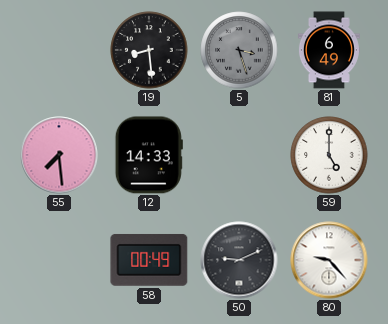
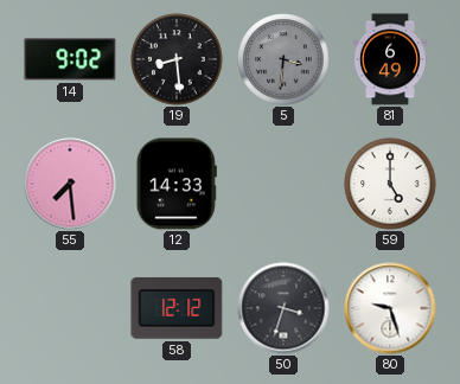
14: none -> 9:02 (70, 59)
5: 3:27 -> 3:31 (283, 59)
58: 00:49 -> 12:12 (177, 308)
50: 9:11 -> 3:33 (283, 308)
80: 9:23 -> 9:27 (390, 308)
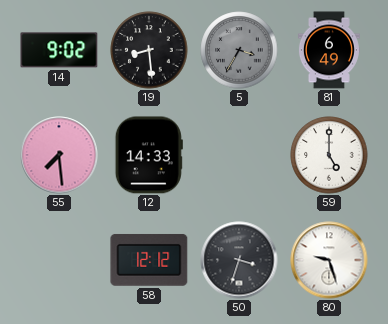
5: 3:31 -> 3:35 (239, 50)
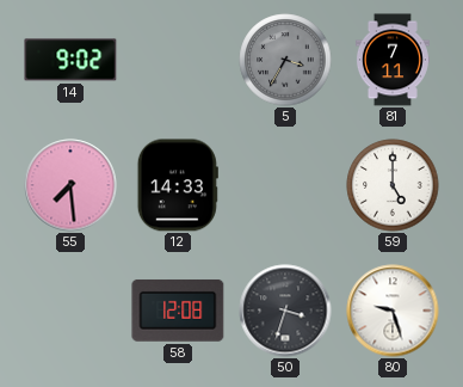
19: 8:29 -> none (149, 50)
81: 6:49 -> 7:11 (393, 60)
58: 12:12 -> 12:08 (178, 311)
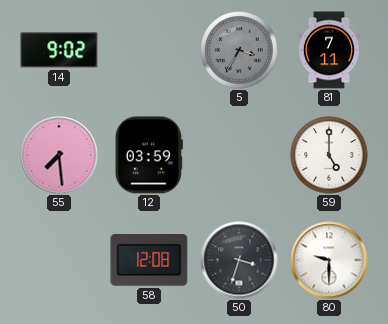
12: 14:33 -> 03:59 (149, 155)
80: 9:27 -> 9:30 (329, 260)
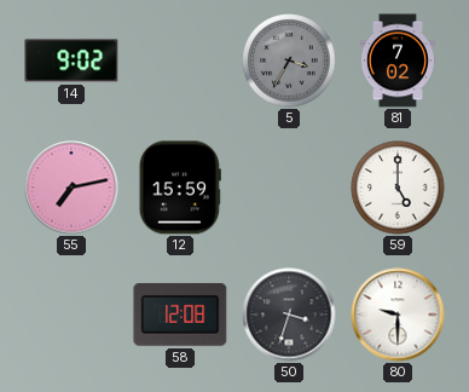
81: 7:11 -> 7:02 (398, 60)
55: 7:29 -> 7:13 (71, 188)
12: 03:59 -> 15:59 (180, 188)
